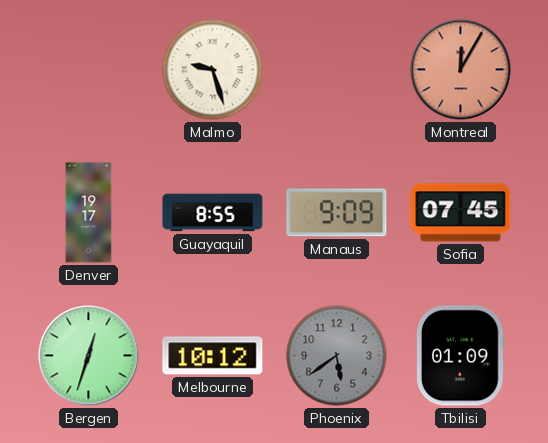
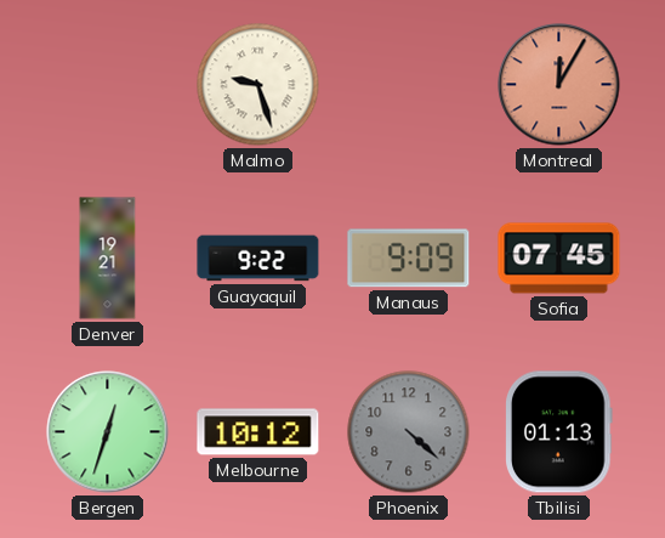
Denver: 19:17 -> 19:21 (108, 259)
Guayaquil: 8:55 -> 9:22 (258, 259)
Phoenix: 5:39 -> 4:22 (409, 432)
Tbilisi: 01:09 -> 01:13 (559, 432)
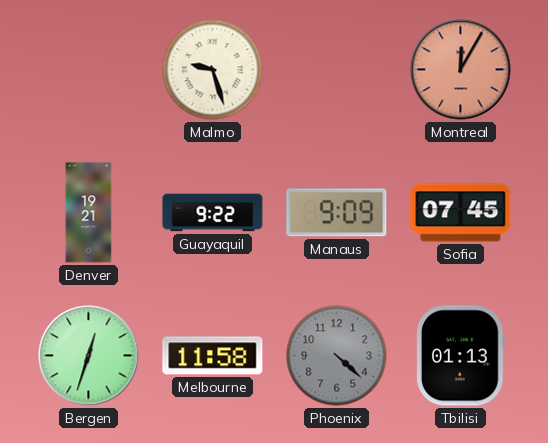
Melbourne: 10:12 -> 11:58 (213, 356)
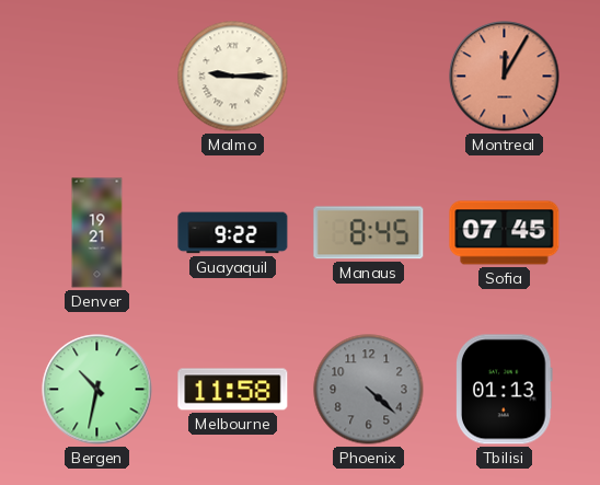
Malmo: 9:27 -> 9:15 (233, 77)
Manaus: 9:09 -> 8:45 (369, 233)
Bergen: 12:33 -> 10:32 (97, 390)
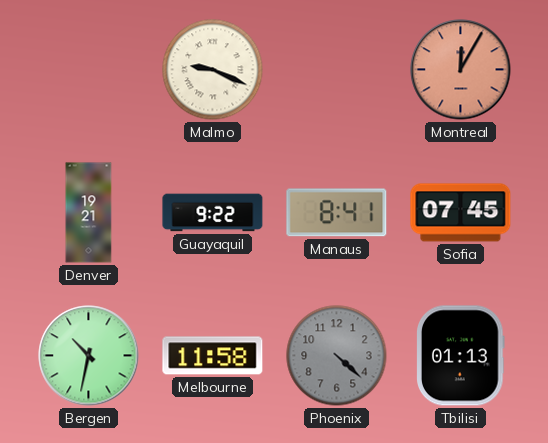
Malmo: 9:15 -> 9:19 (213, 70)
Manaus: 8:45 -> 8:41 (337, 213)
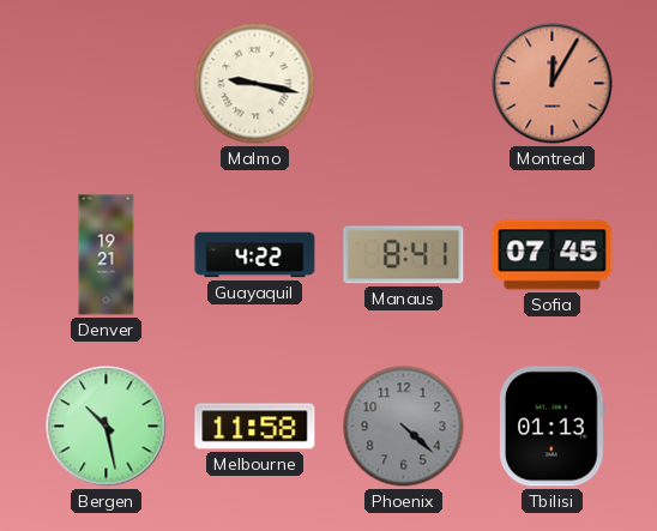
Malmo: 9:19 -> 9:17 (255, 84)
Guayaquil: 9:22 -> 4:22 (255, 255)
Bergen: 10:32 -> 10:28 (107, 427)
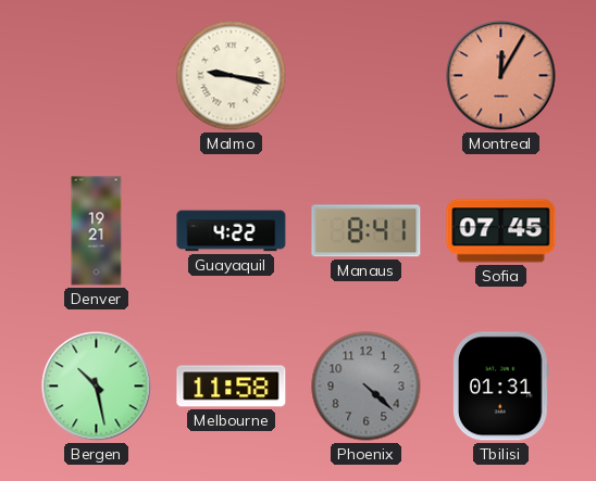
Tbilisi: 01:13 -> 01:31 (501, 387)
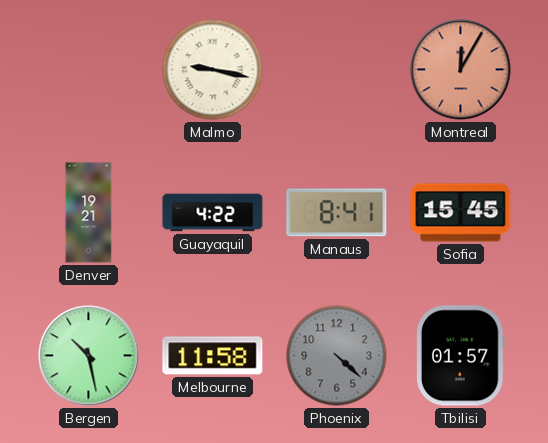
Sofia: 07:45 -> 15:45 (461, 213)
Tbilisi: 01:31 -> 01:57 (461, 356)
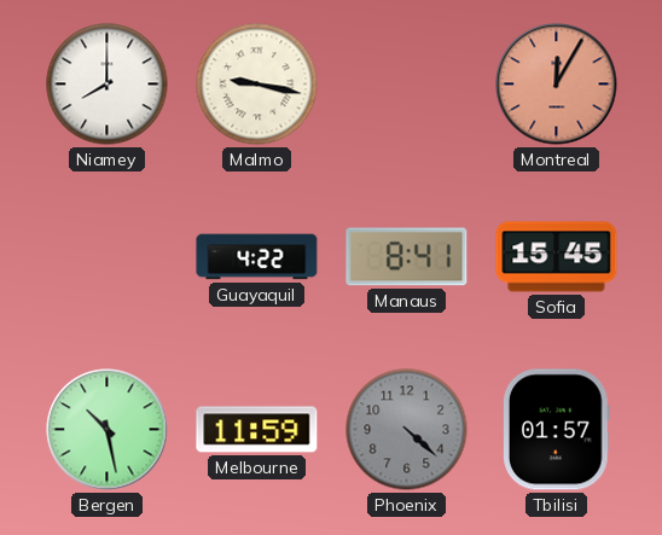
Niamey: none -> 8:00 (108, 85)
Denver: 19:21 -> none (89, 213)
Melbourne: 11:58 -> 11:59 (257, 430)
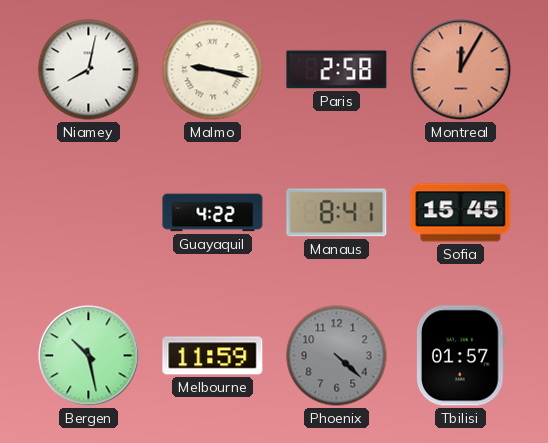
Niamey: 8:00 -> 8:02 (89, 70)
Paris: none -> 2:58 (337, 70)
